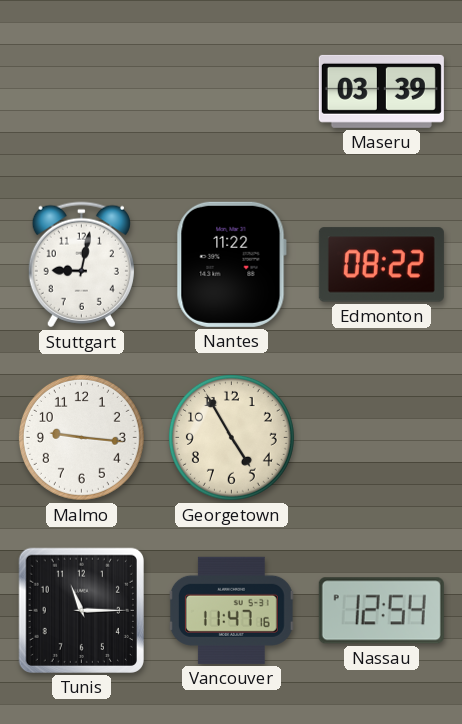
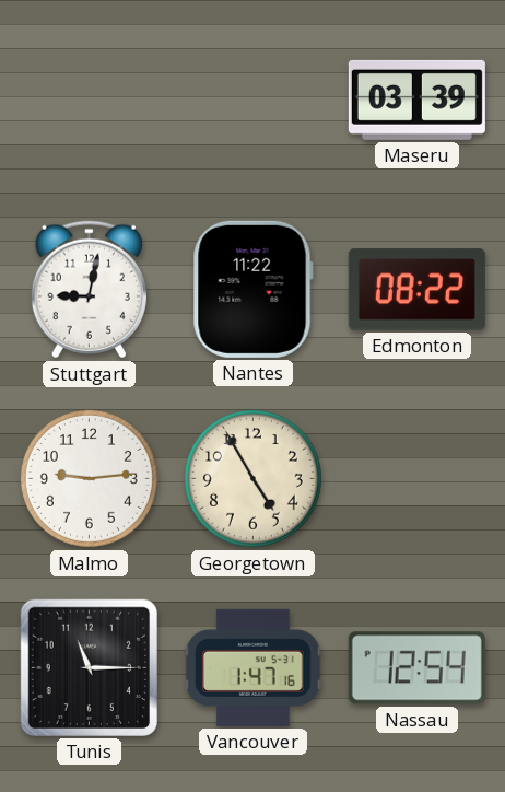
Malmo: 9:16 -> 9:14 (89, 478)
Vancouver: 11:47 -> 1:47 (252, 667)
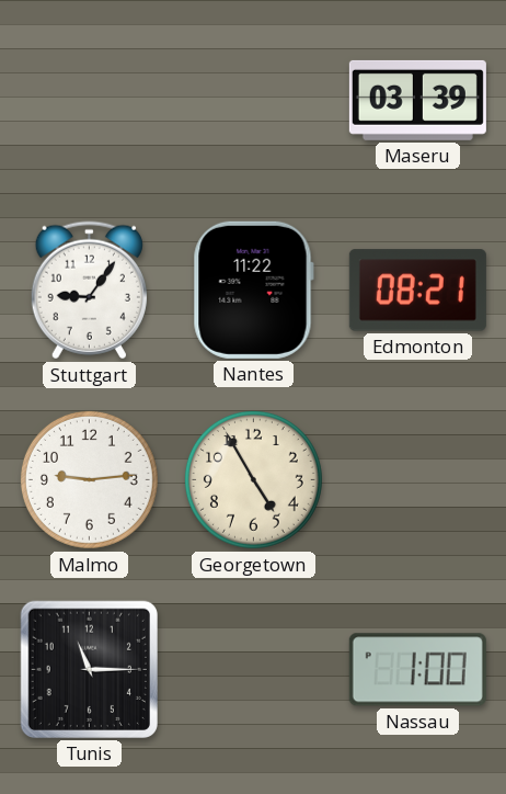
Stuttgart: 9:02 -> 9:06 (89, 291)
Edmonton: 08:22 -> 08:21 (417, 291)
Vancouver: 1:47 -> none (252, 667)
Nassau: 12:54 -> 1:00 (417, 670)
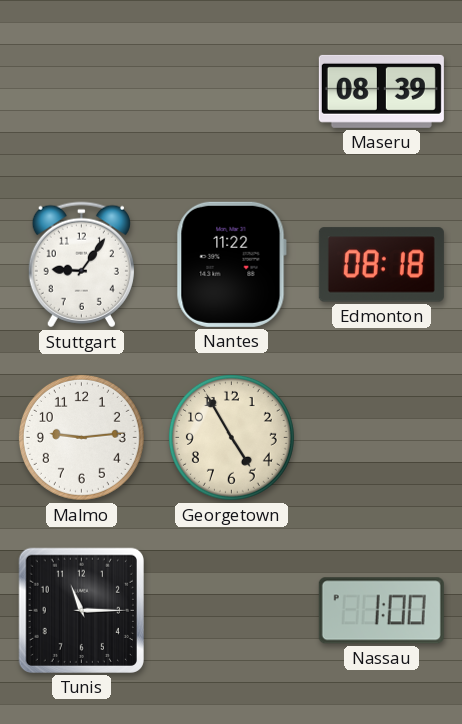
Maseru: 03:39 -> 08:39 (381, 91)
Edmonton: 08:21 -> 08:18 (381, 265)
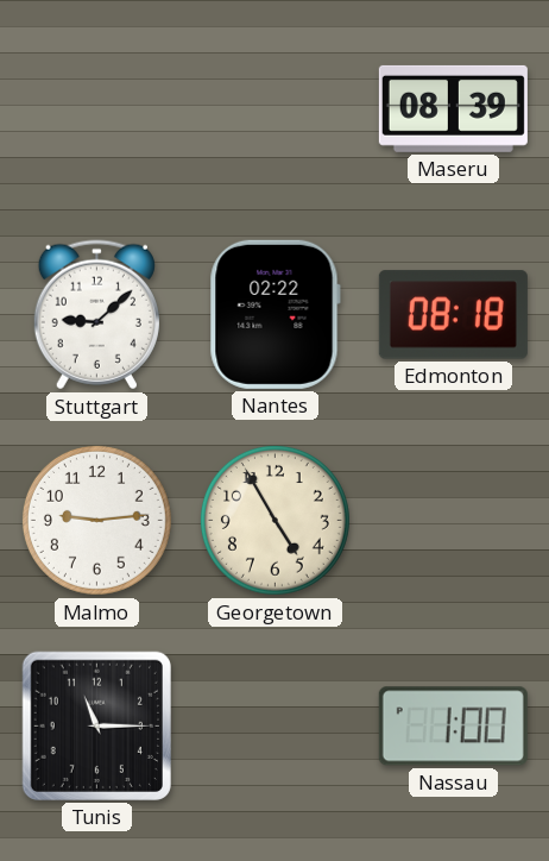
Stuttgart: 9:06 -> 9:08 (96, 315)
Nantes: 11:22 -> 02:22 (274, 314)
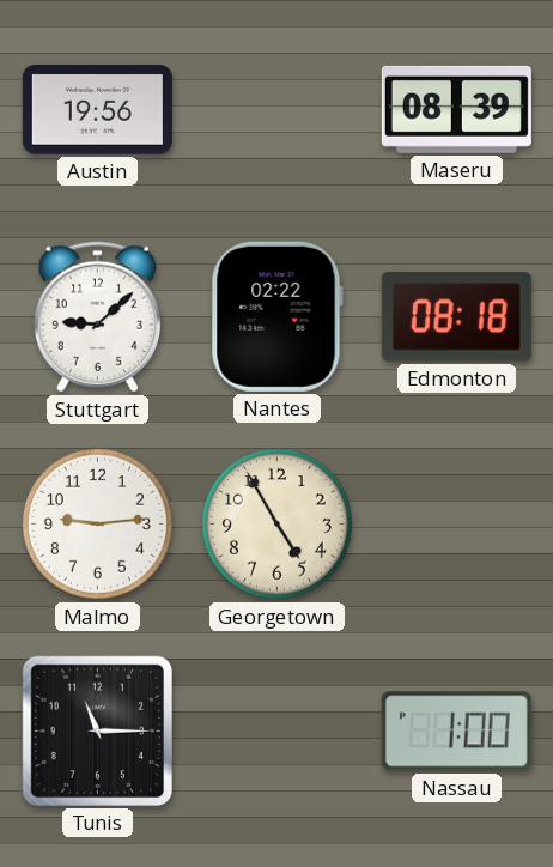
Austin: none -> 19:56 (97, 110)
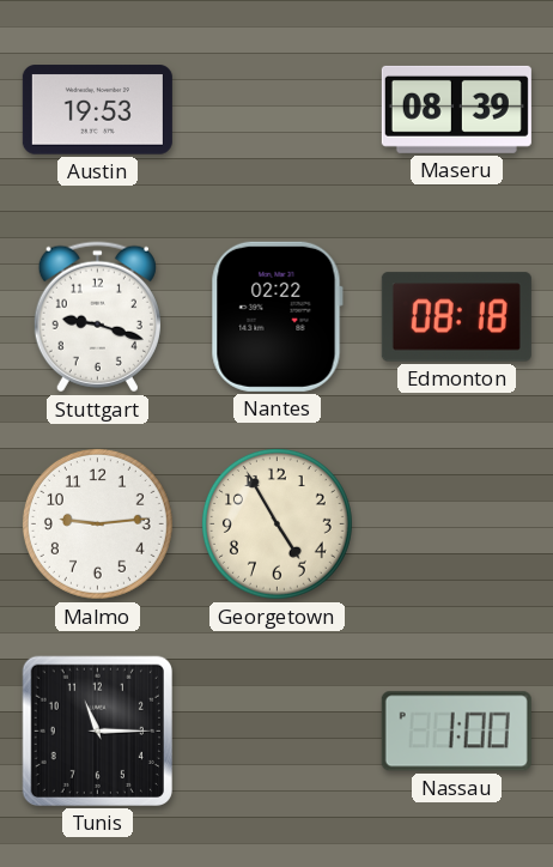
Austin: 19:56 -> 19:53 (97, 110)
Stuttgart: 9:08 -> 9:18 (97, 317)
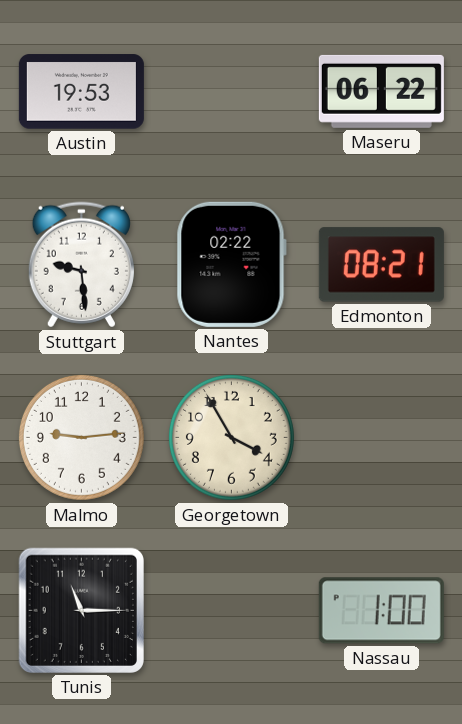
Maseru: 08:39 -> 06:22 (381, 91)
Stuttgart: 9:18 -> 9:29 (81, 265)
Edmonton: 08:18 -> 08:21 (381, 265)
Georgetown: 4:55 -> 3:55 (231, 437)
